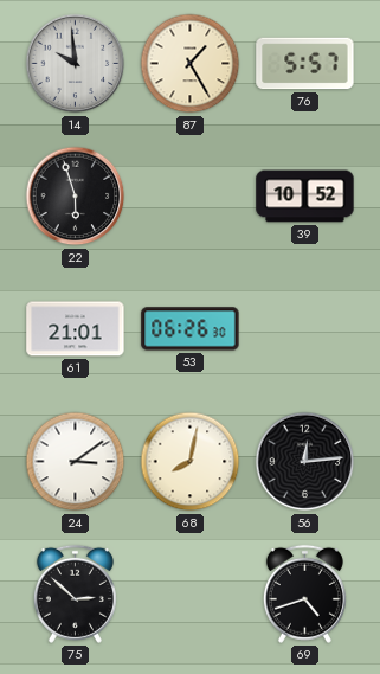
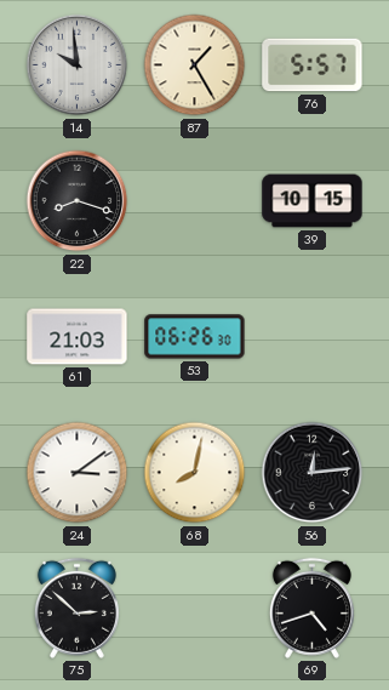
22: 5:57 -> 8:18 (78, 201)
39: 10:52 -> 10:15 (313, 201)
61: 21:01 -> 21:03 (78, 337)
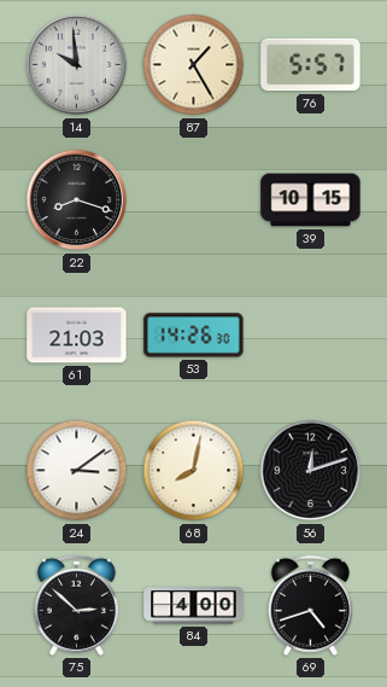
53: 06:26 -> 14:26 (194, 336)
56: 12:14 -> 12:12 (311, 471)
84: none -> 4:00 (194, 606)
